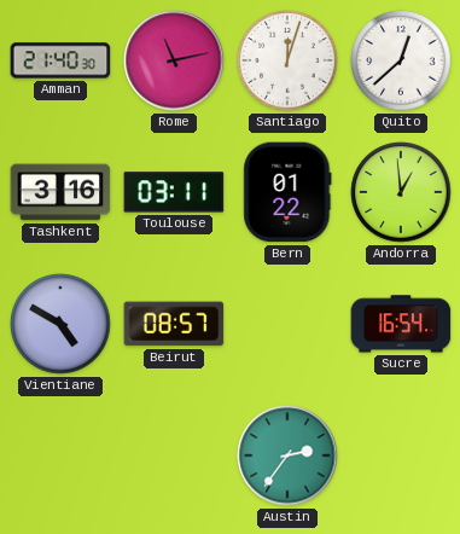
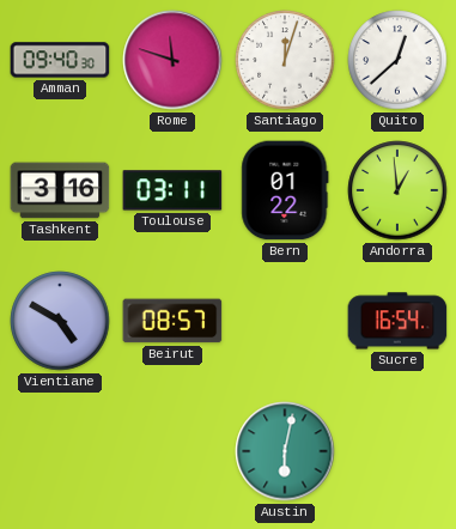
Amman: 21:40 -> 09:40 (60, 60)
Rome: 11:13 -> 11:48 (172, 60)
Austin: 2:36 -> 6:02 (285, 451)
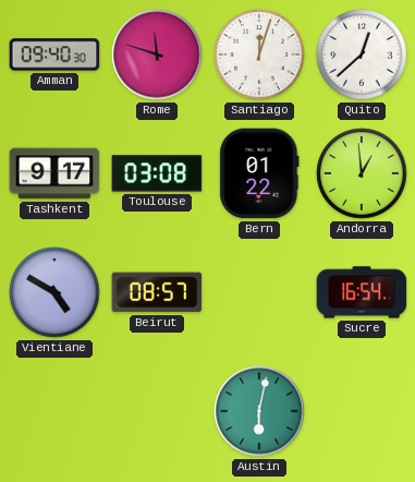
Tashkent: 3:16 -> 9:17 (54, 173)
Toulouse: 03:11 -> 03:08 (157, 173)
